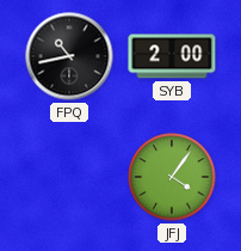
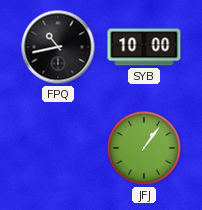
SYB: 2:00 -> 10:00 (144, 47)
JFJ: 4:06 -> 1:06 (144, 148)
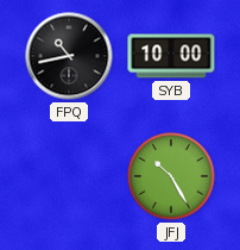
JFJ: 1:06 -> 10:25 (171, 176)
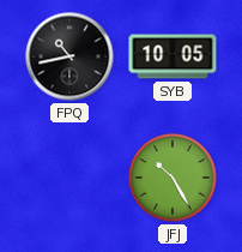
SYB: 10:00 -> 10:05 (173, 56)
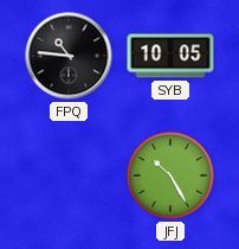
FPQ: 10:43 -> 10:46 (69, 56)
